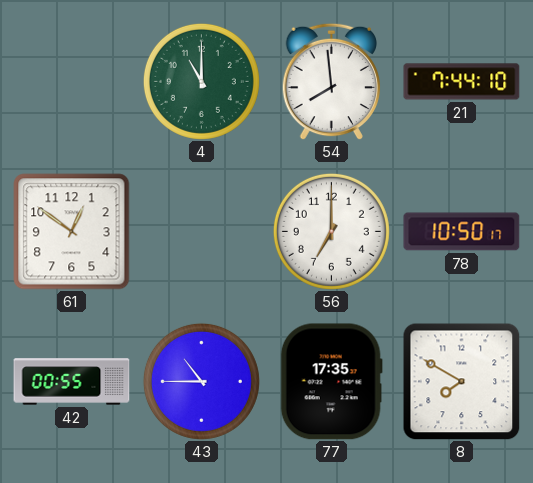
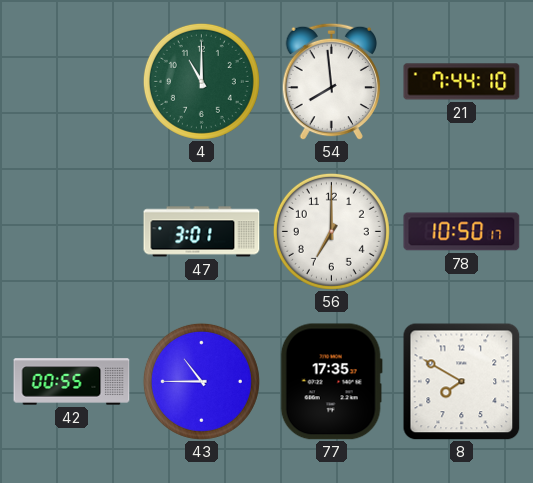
61: 12:51 -> none (72, 232)
47: none -> 3:01 (202, 232)
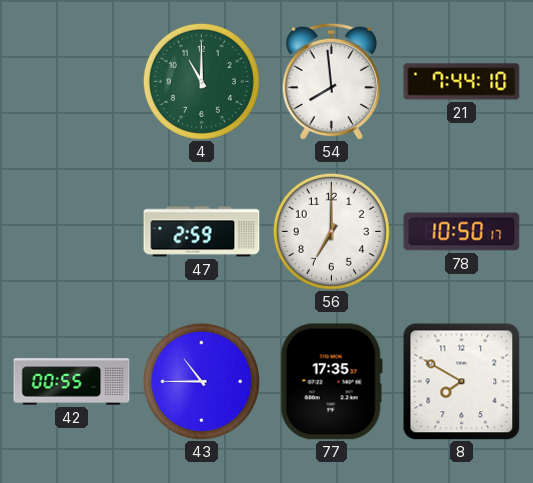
47: 3:01 -> 2:59 (202, 232)
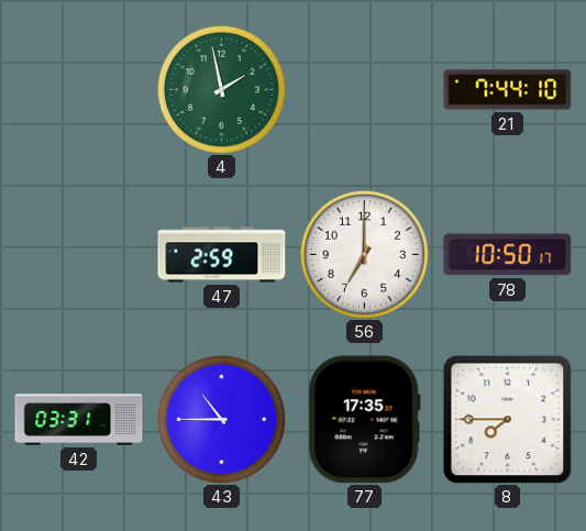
4: 11:00 -> 1:58 (221, 89)
54: 7:59 -> none (331, 81)
42: 00:55 -> 03:31 (79, 420)
8: 7:50 -> 7:45 (507, 419)
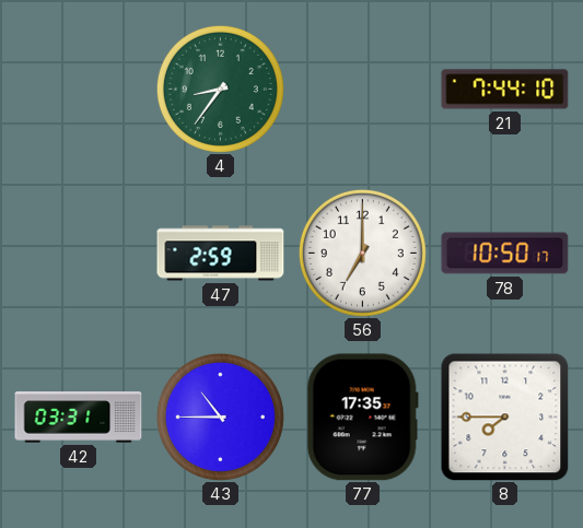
4: 1:58 -> 8:36 (220, 89)
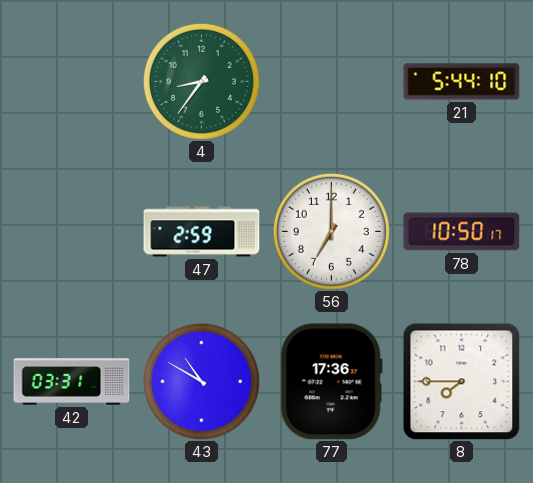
21: 7:44 -> 5:44 (462, 82)
43: 10:45 -> 10:50 (201, 381)
77: 17:35 -> 17:36 (331, 382)
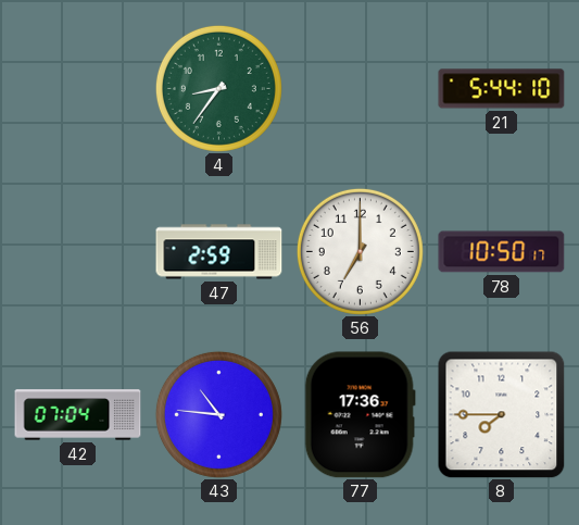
42: 03:31 -> 07:04 (78, 415)
43: 10:50 -> 10:46 (218, 414)
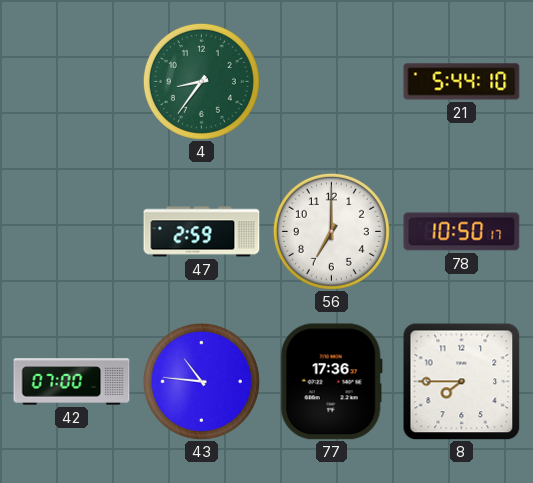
42: 07:04 -> 07:00 (72, 382)
